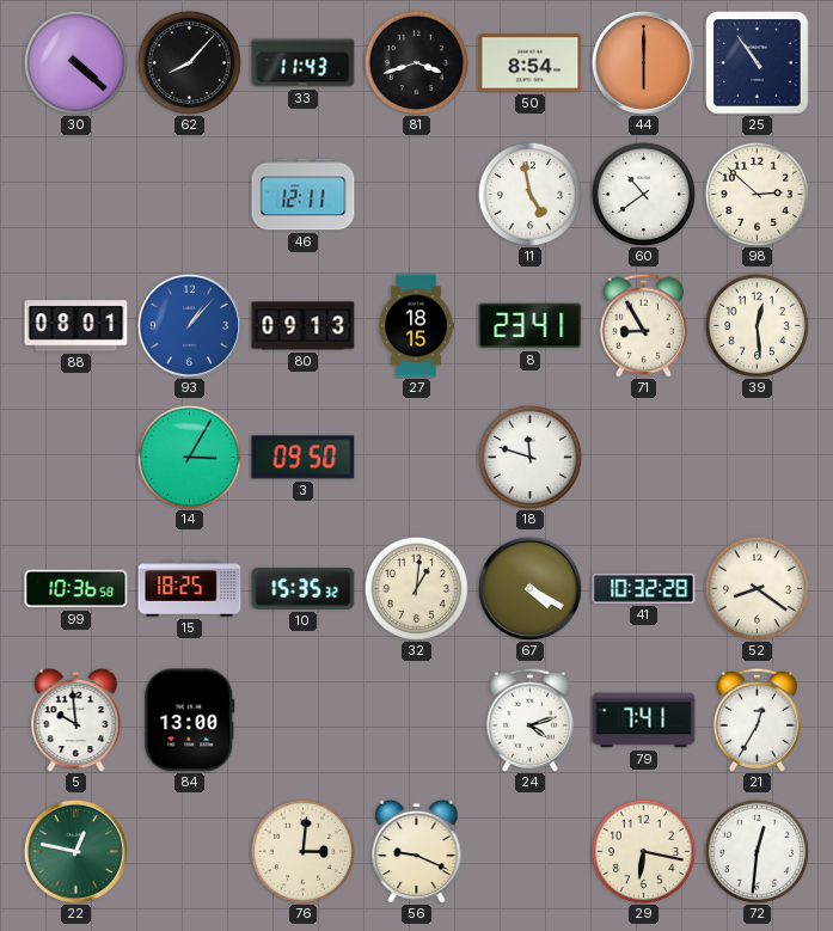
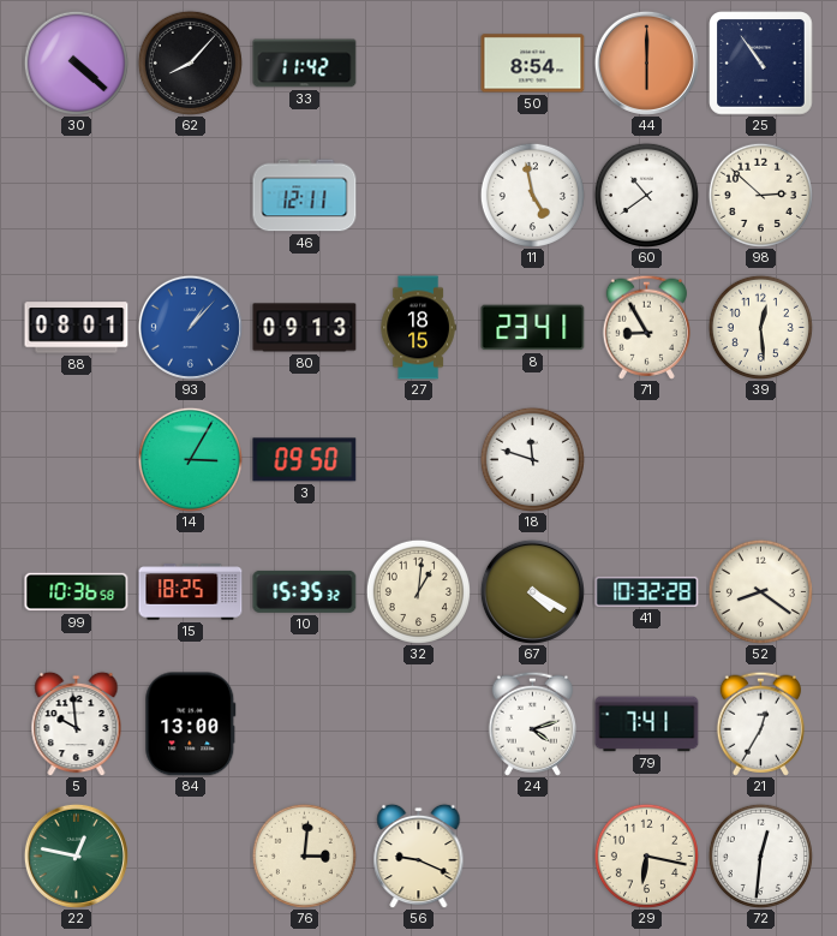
33: 11:43 -> 11:42 (305, 64)
81: 3:42 -> none (416, 62)
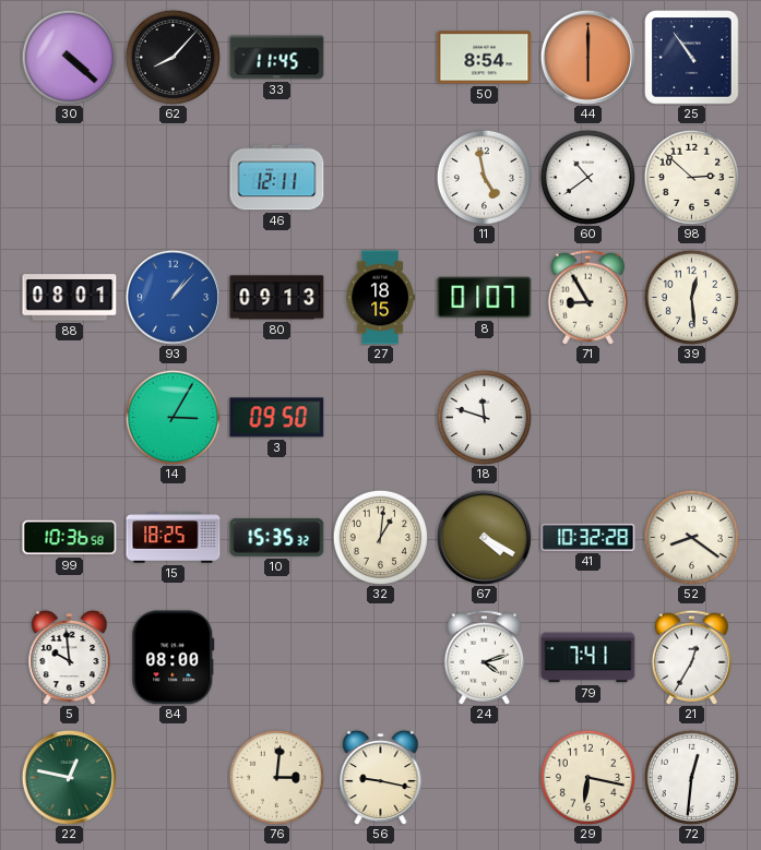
33: 11:42 -> 11:45 (277, 58)
8: 23:41 -> 01:07 (485, 298)
84: 13:00 -> 08:00 (174, 658)
56: 9:19 -> 9:17 (381, 777)
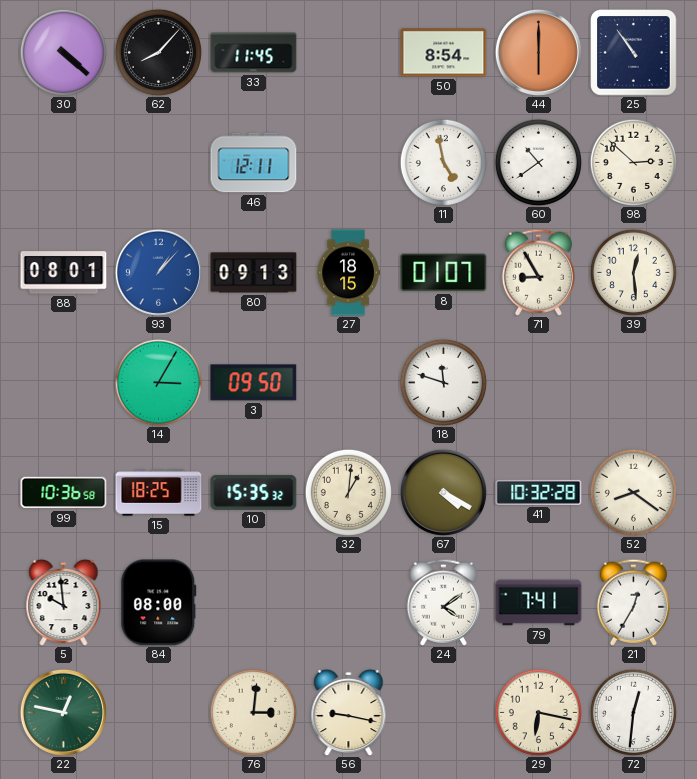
24: 4:12 -> 4:09 (443, 602)
